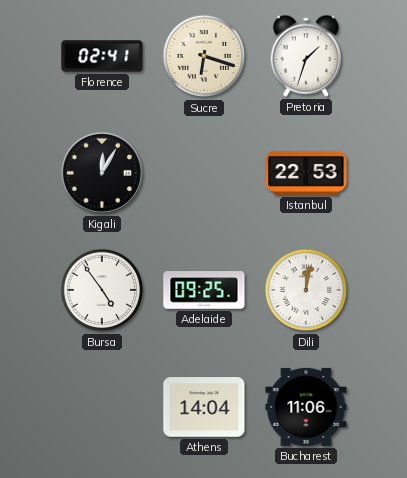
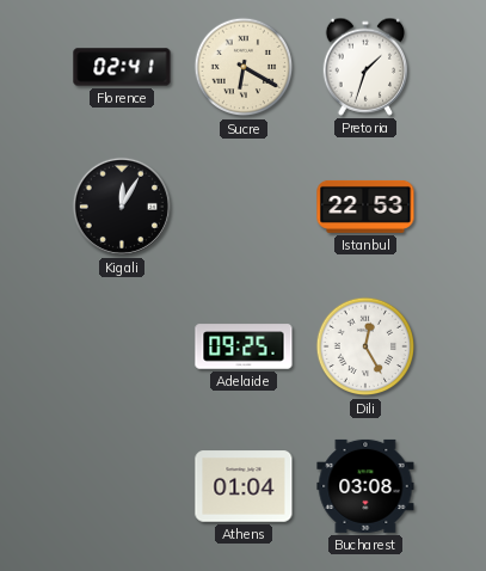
Sucre: 6:18 -> 6:20 (244, 67)
Bursa: 4:54 -> none (102, 290)
Dili: 12:02 -> 12:25 (365, 346)
Athens: 14:04 -> 01:04 (244, 486)
Bucharest: 11:06 -> 03:08 (365, 486)
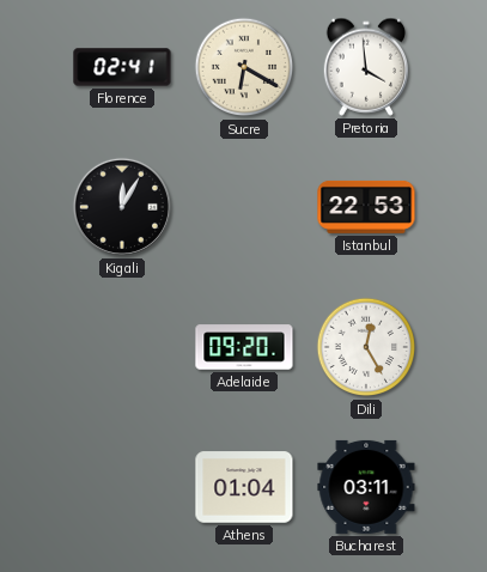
Pretoria: 1:33 -> 3:59 (365, 67)
Adelaide: 09:25 -> 09:20 (244, 347)
Bucharest: 03:08 -> 03:11 (366, 487)
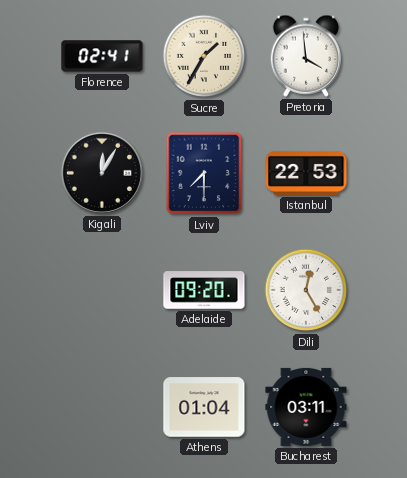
Sucre: 6:20 -> 1:35 (204, 56)
Lviv: none -> 7:30 (204, 173)
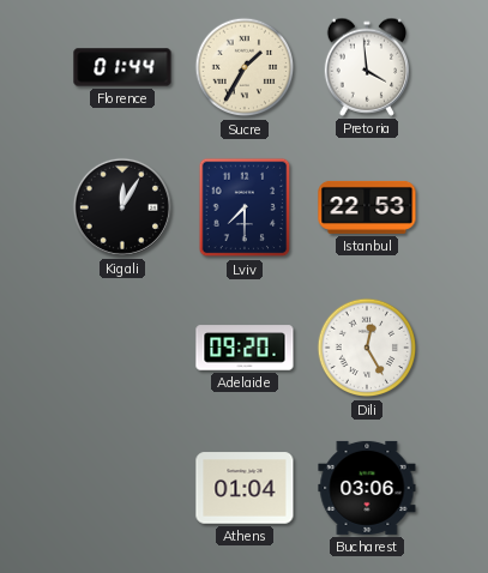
Florence: 02:41 -> 01:44 (122, 67)
Bucharest: 03:11 -> 03:06 (367, 488)
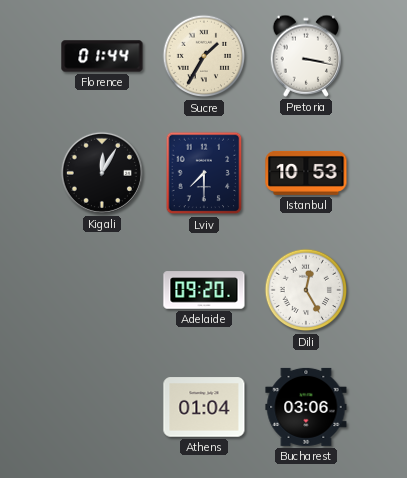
Pretoria: 3:59 -> 3:17 (305, 56)
Istanbul: 22:53 -> 10:53 (306, 173)
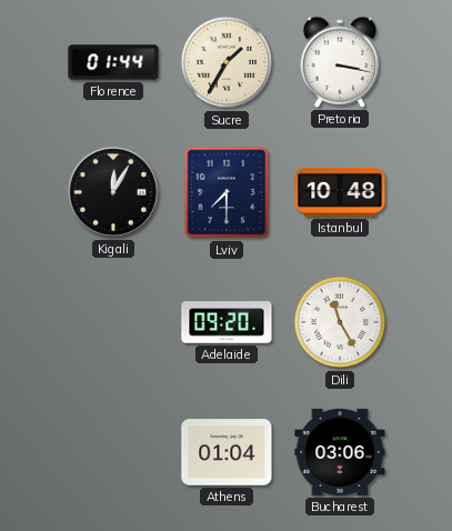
Istanbul: 10:53 -> 10:48 (340, 192)
Dili: 12:25 -> 11:25 (340, 322)
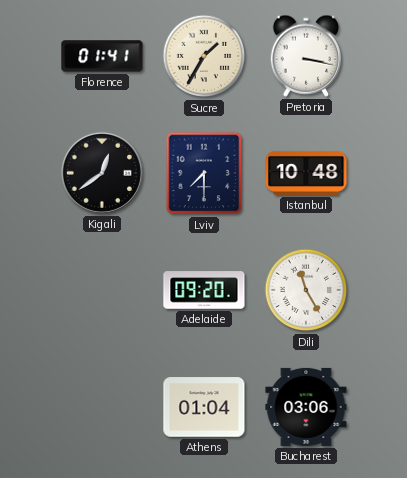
Florence: 01:44 -> 01:41 (102, 56)
Kigali: 12:05 -> 12:39 (102, 173)
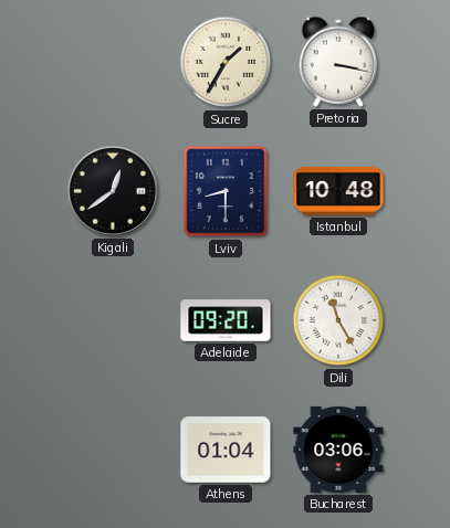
Florence: 01:41 -> none (102, 56)
Lviv: 7:30 -> 8:30 (226, 191)
